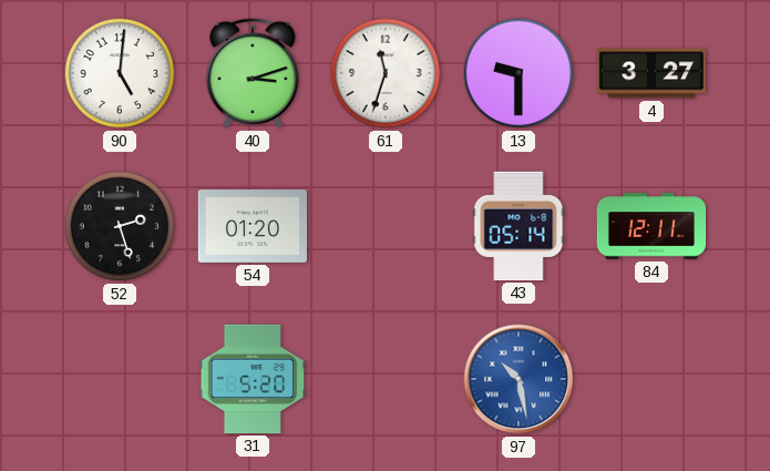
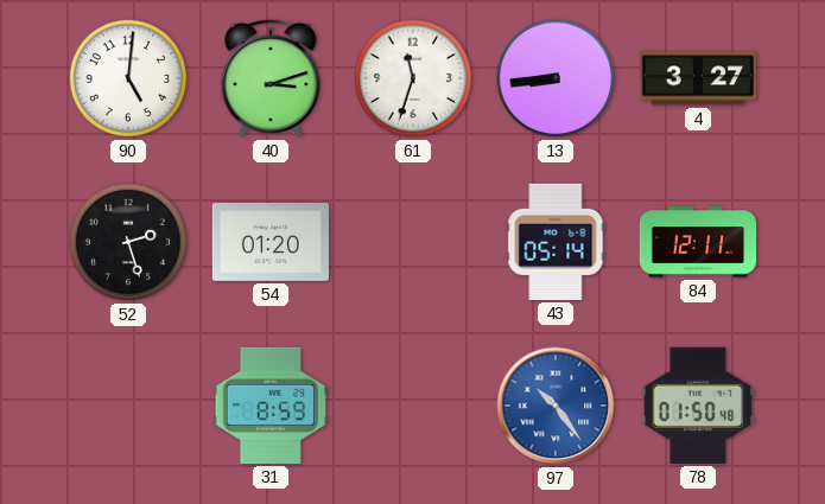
13: 9:30 -> 8:44 (556, 78)
31: 5:20 -> 8:59 (271, 406)
97: 10:28 -> 10:24 (556, 406)
78: none -> 01:50 (698, 406)
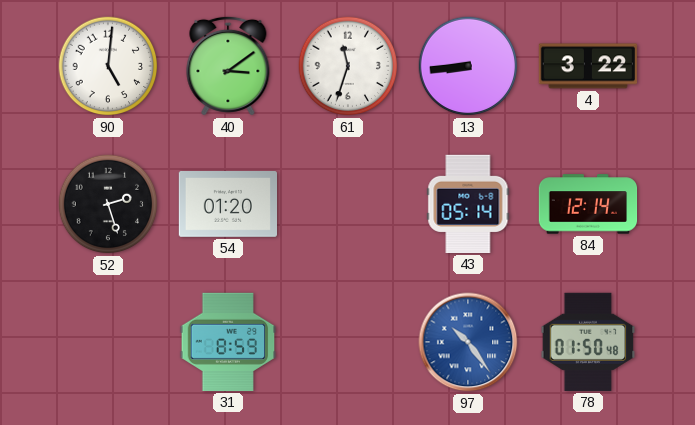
40: 3:12 -> 3:09 (228, 66)
4: 3:27 -> 3:22 (587, 66)
84: 12:11 -> 12:14 (588, 204)
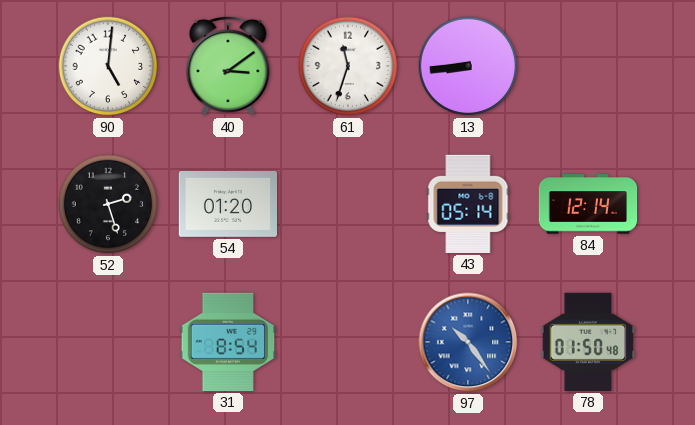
4: 3:22 -> none (587, 66)
31: 8:59 -> 8:54 (228, 342)
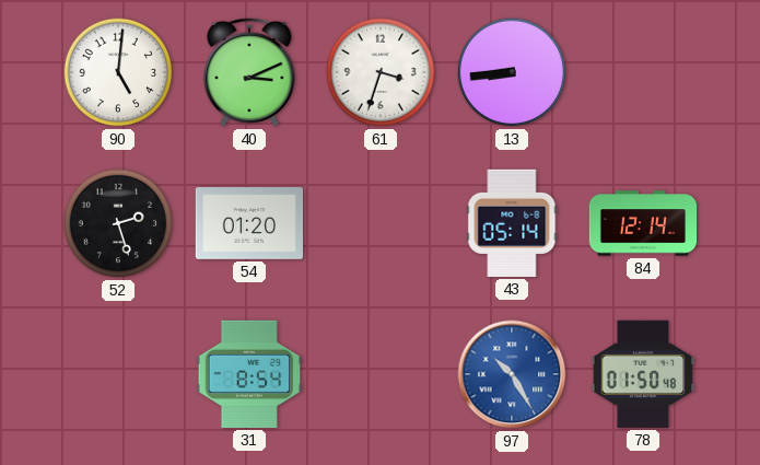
40: 3:09 -> 3:11 (249, 72)
61: 11:33 -> 3:33 (381, 72)
97: 10:24 -> 10:25 (512, 374)
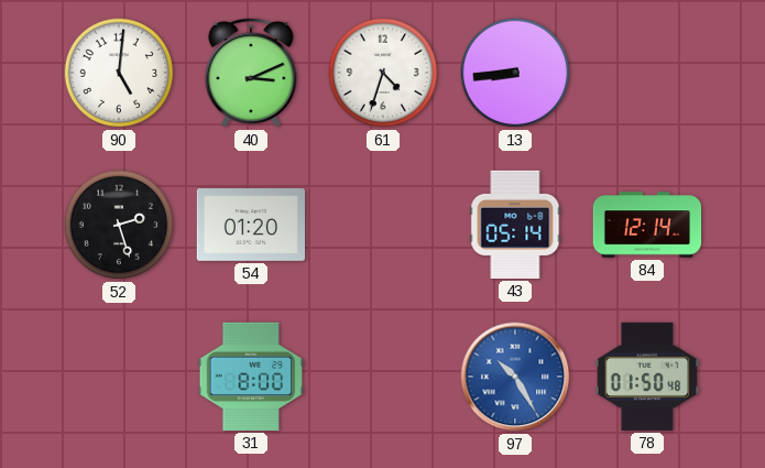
61: 3:33 -> 4:33 (383, 73)
31: 8:54 -> 8:00 (251, 377)
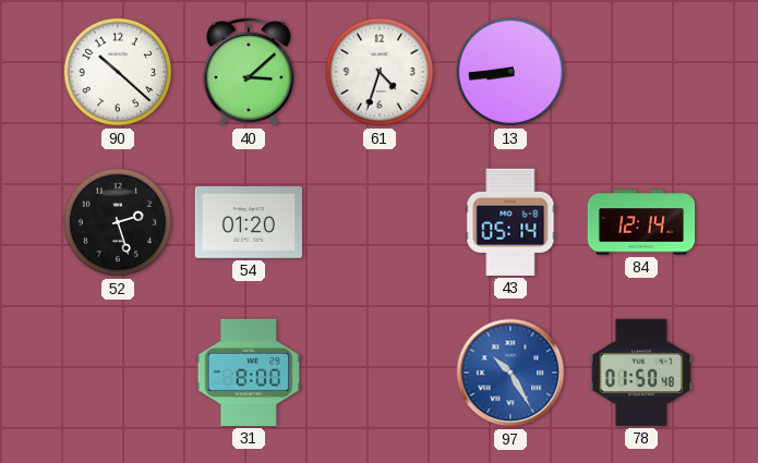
90: 5:01 -> 10:22 (118, 72)
40: 3:11 -> 3:08 (249, 72)
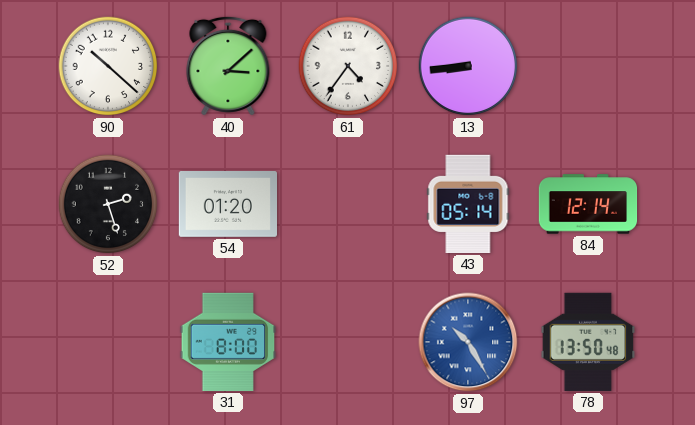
61: 4:33 -> 4:36 (348, 66)
78: 01:50 -> 13:50 (588, 342)
